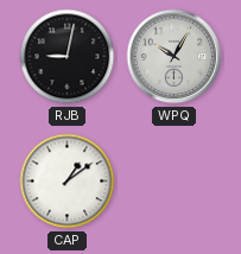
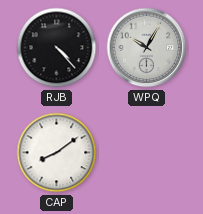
RJB: 9:02 -> 4:23 (57, 48)
CAP: 1:09 -> 8:09 (57, 153)
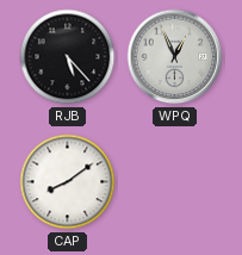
RJB: 4:23 -> 5:23 (68, 57)
WPQ: 10:05 -> 12:56 (175, 57)
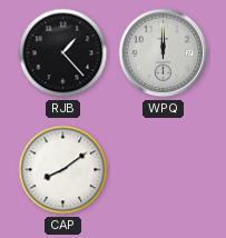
RJB: 5:23 -> 1:23 (63, 53)
WPQ: 12:56 -> 12:00 (164, 53)
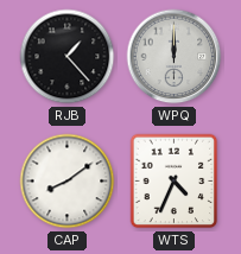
WTS: none -> 4:34 (175, 182)
